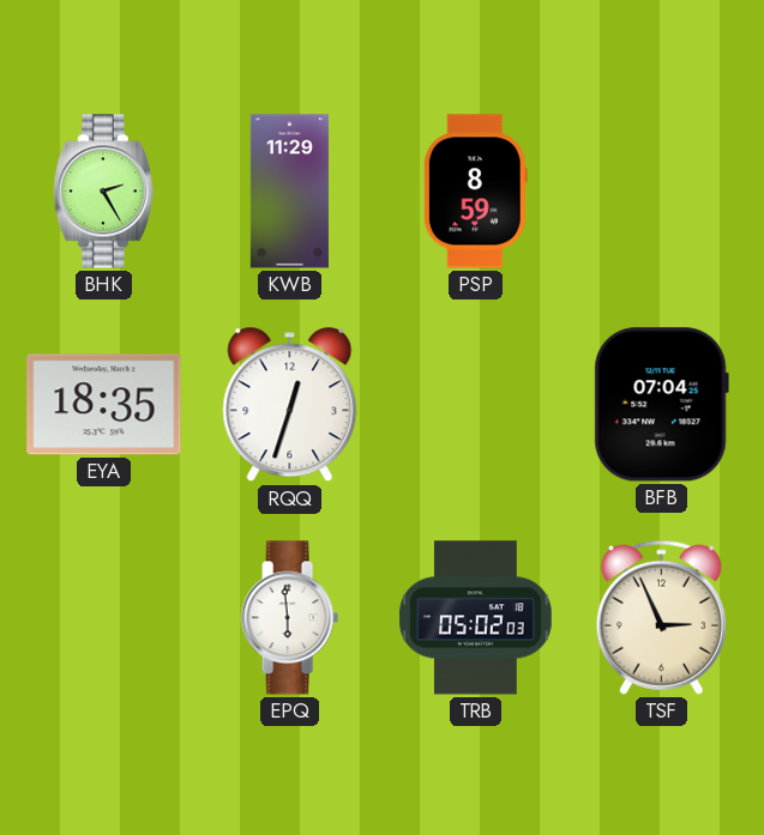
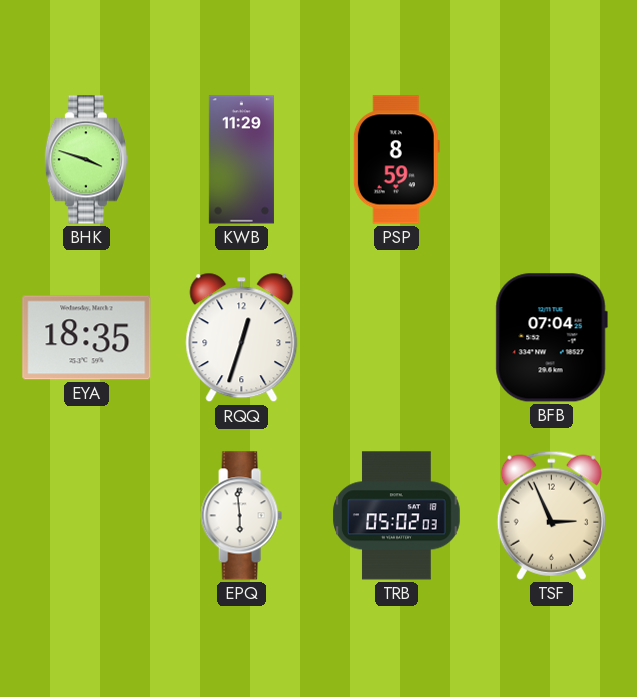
BHK: 2:25 -> 3:48 (86, 160)
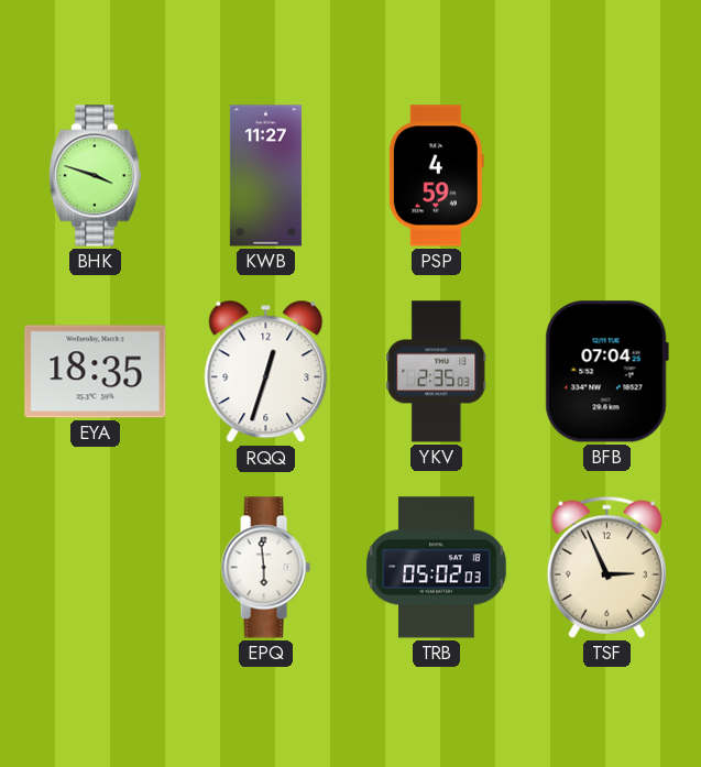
KWB: 11:29 -> 11:27 (265, 176)
PSP: 8:59 -> 4:59 (436, 176)
YKV: none -> 2:35 (437, 372)
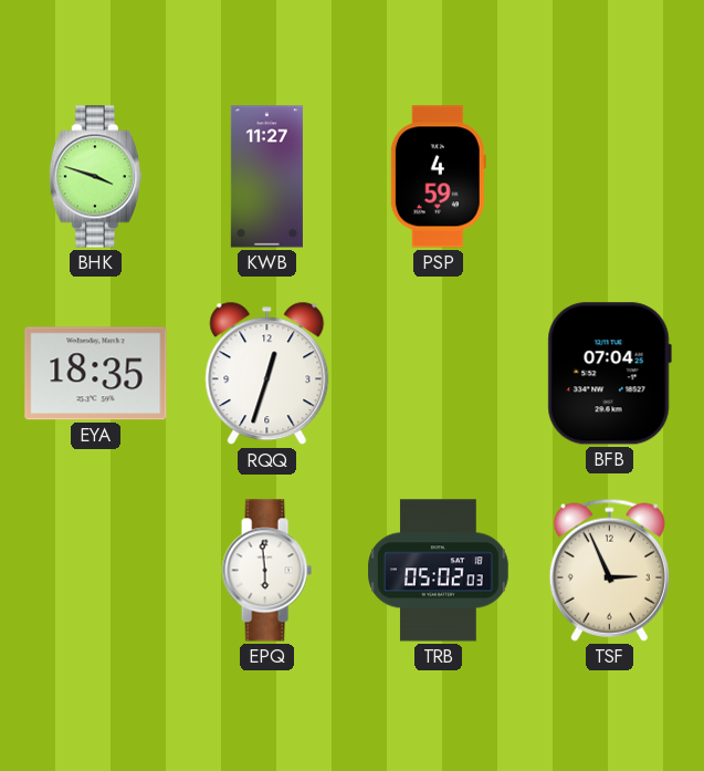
YKV: 2:35 -> none (437, 372)
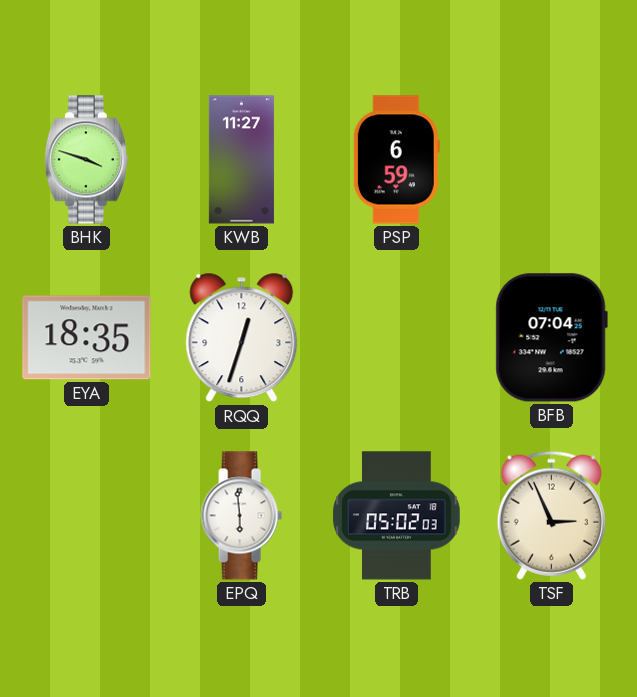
PSP: 4:59 -> 6:59 (396, 160)
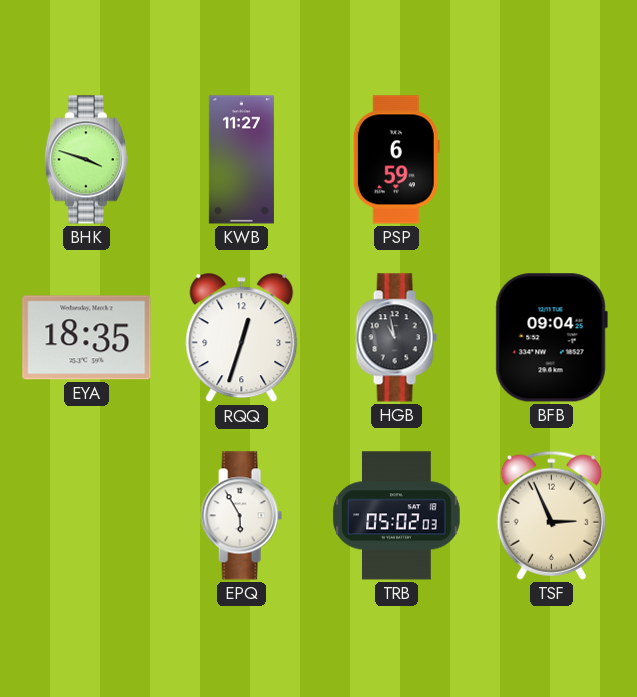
HGB: none -> 10:58 (396, 338)
BFB: 07:04 -> 09:04 (551, 338)
EPQ: 5:59 -> 5:55 (241, 516)
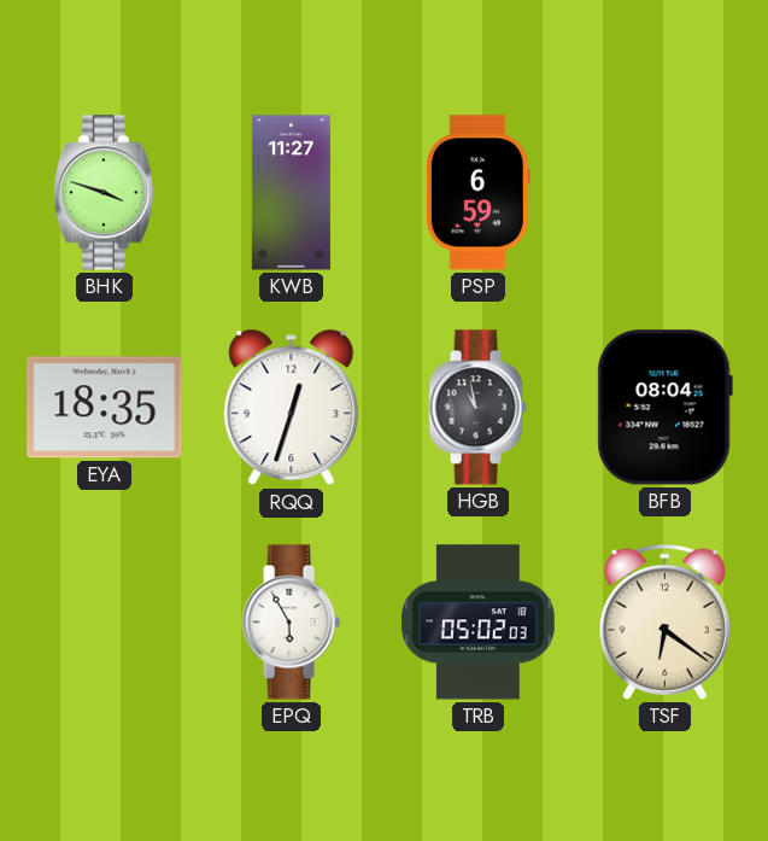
BFB: 09:04 -> 08:04 (664, 408)
TSF: 2:56 -> 6:21 (664, 621)
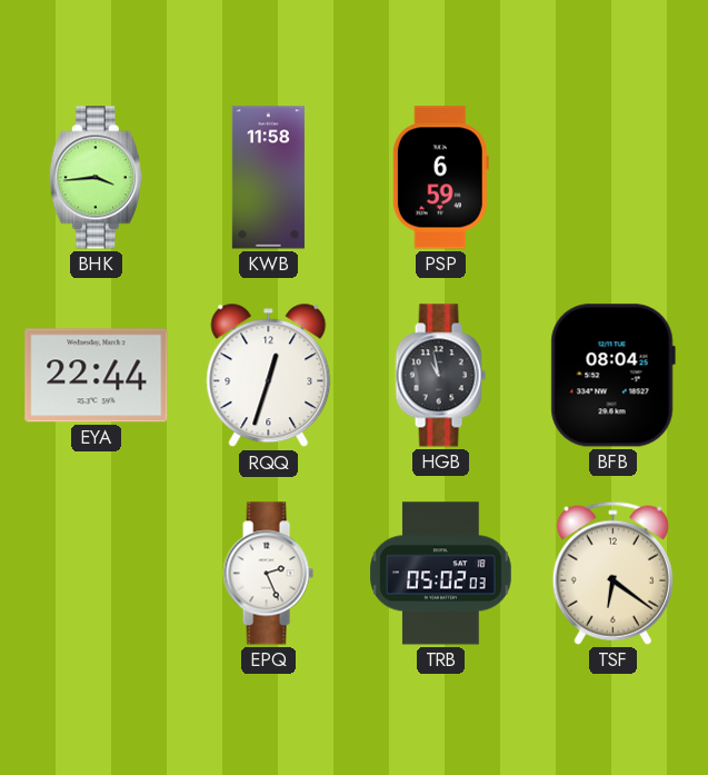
BHK: 3:48 -> 3:44 (96, 178)
KWB: 11:27 -> 11:58 (268, 178)
EYA: 18:35 -> 22:44 (97, 376)
EPQ: 5:55 -> 2:26 (268, 574)
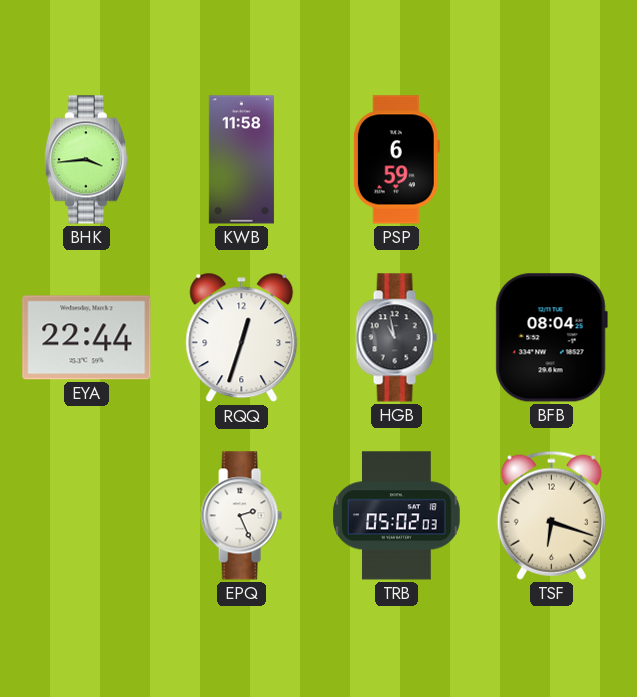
TSF: 6:21 -> 6:18 (551, 515)
